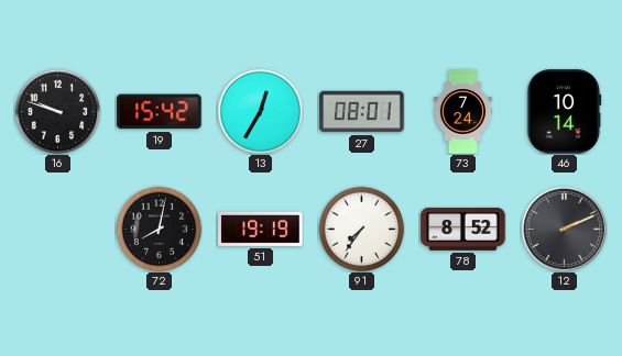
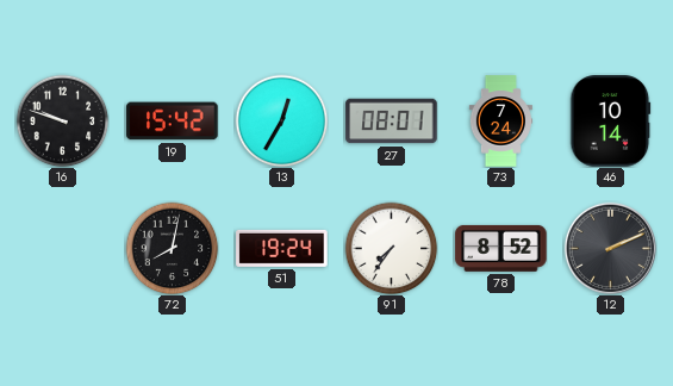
51: 19:19 -> 19:24 (282, 248)
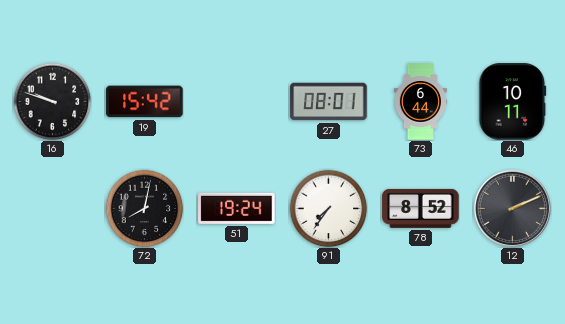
13: 12:35 -> none (281, 120)
73: 7:24 -> 6:44 (420, 102)
46: 10:14 -> 10:11 (513, 102)
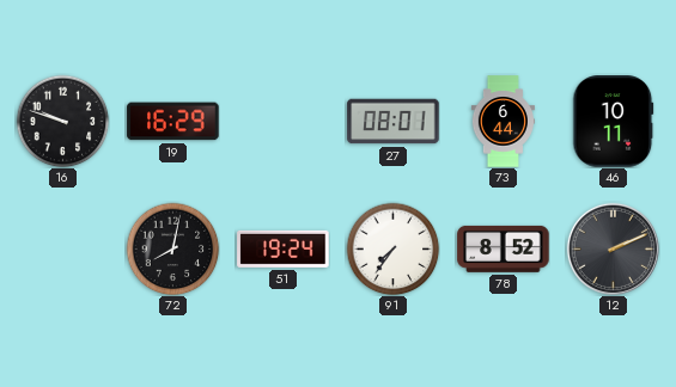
19: 15:42 -> 16:29 (173, 122)
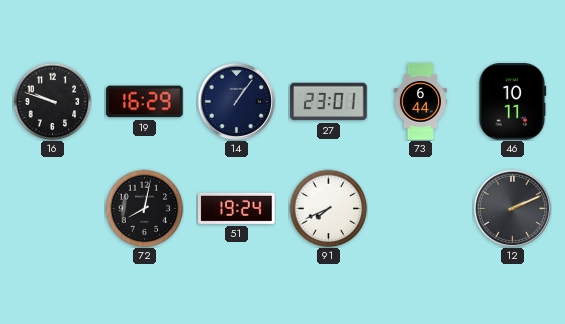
14: none -> 1:06 (236, 101)
27: 08:01 -> 23:01 (329, 102)
91: 7:36 -> 7:41 (328, 208)
78: 8:52 -> none (504, 248)
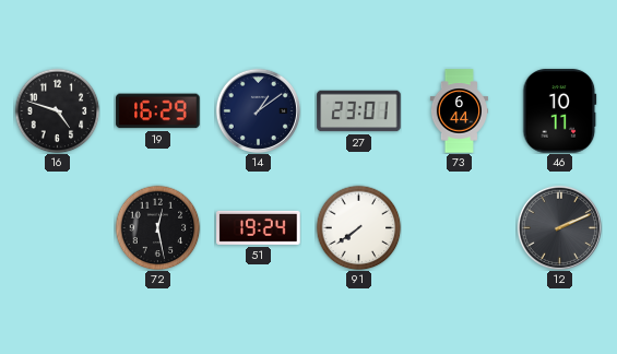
16: 9:48 -> 4:48 (57, 110)
14: 1:06 -> 1:09 (258, 110)
72: 8:02 -> 12:28 (157, 227)
91: 7:41 -> 7:39 (358, 227)
